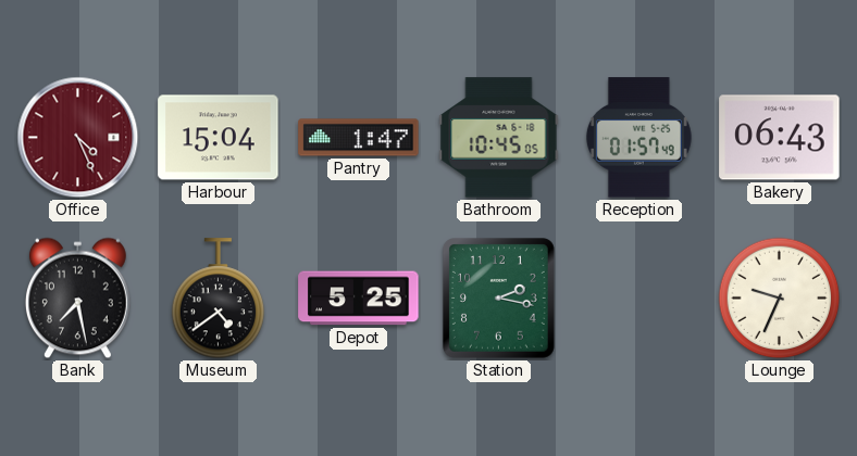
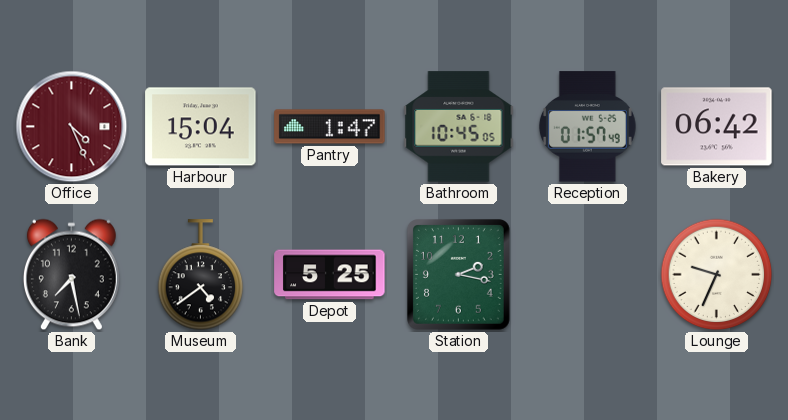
Bakery: 06:43 -> 06:42 (717, 127)
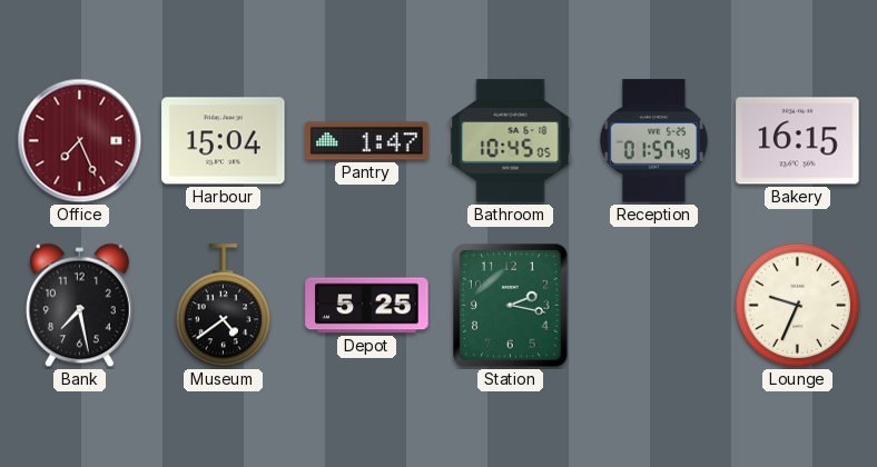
Office: 4:26 -> 7:26 (80, 141)
Bakery: 06:42 -> 16:15 (798, 141)
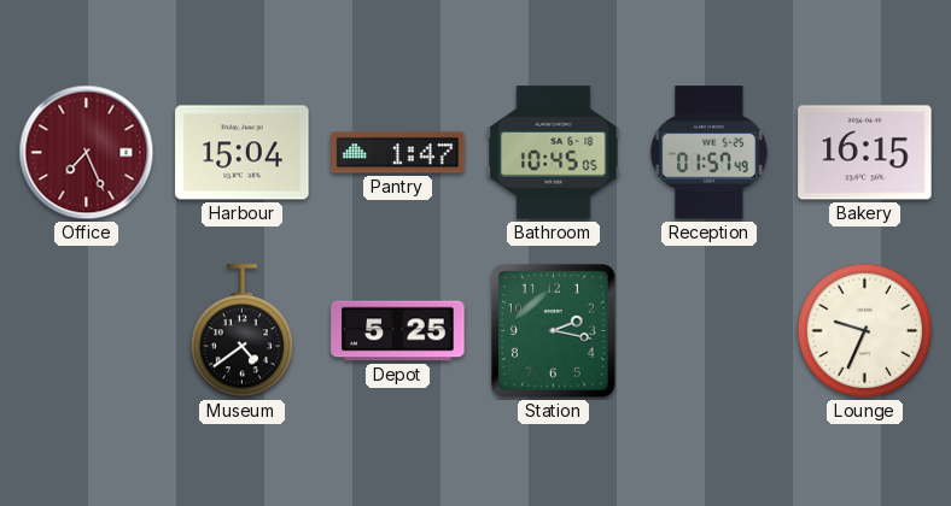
Bank: 7:28 -> none (79, 306)
